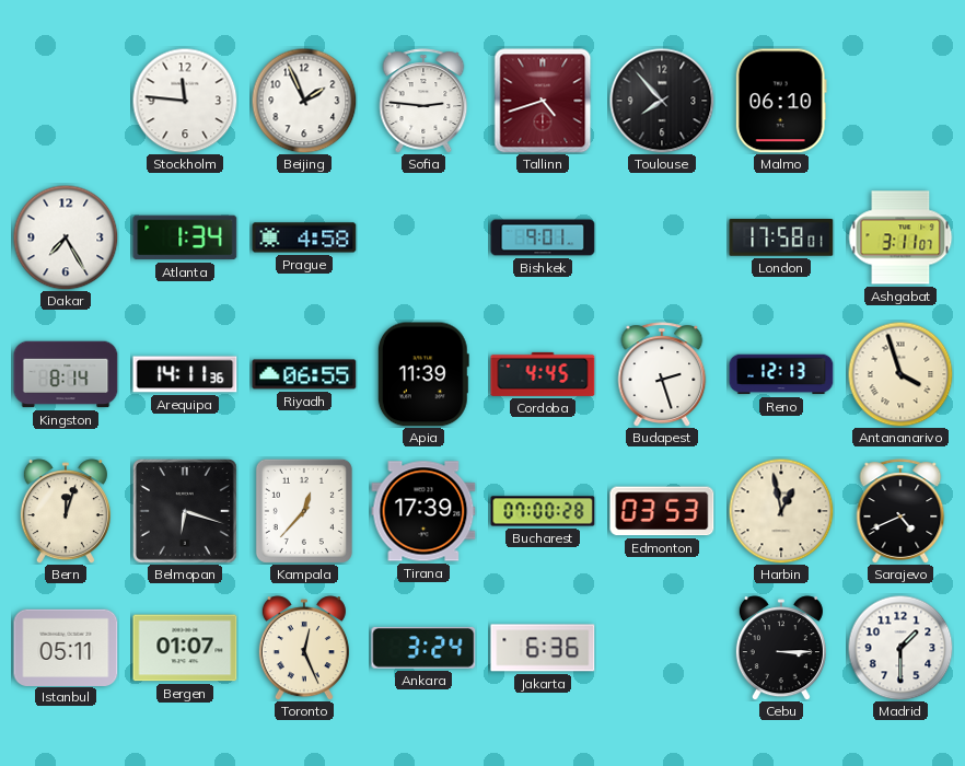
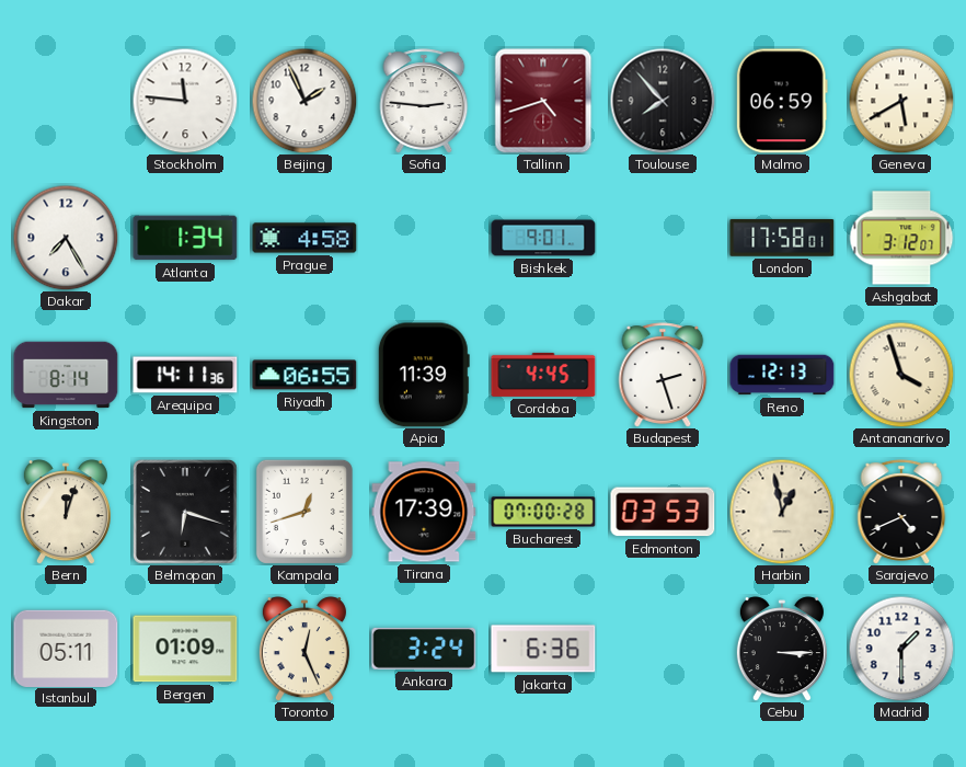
Malmo: 06:10 -> 06:59 (782, 101)
Geneva: none -> 5:40 (901, 101)
Ashgabat: 3:11 -> 3:12 (901, 238)
Kampala: 12:37 -> 12:42 (304, 512)
Bergen: 01:07 -> 01:09 (185, 649)
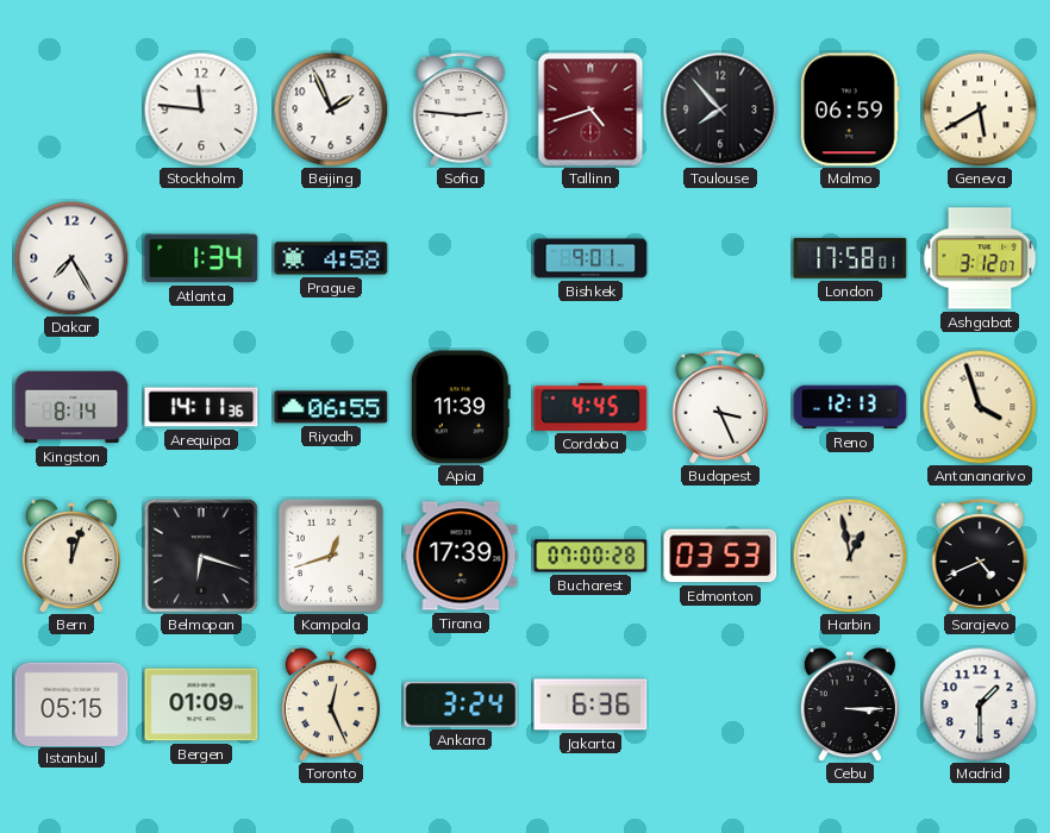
Budapest: 2:27 -> 3:26 (720, 407)
Istanbul: 05:11 -> 05:15 (71, 703)
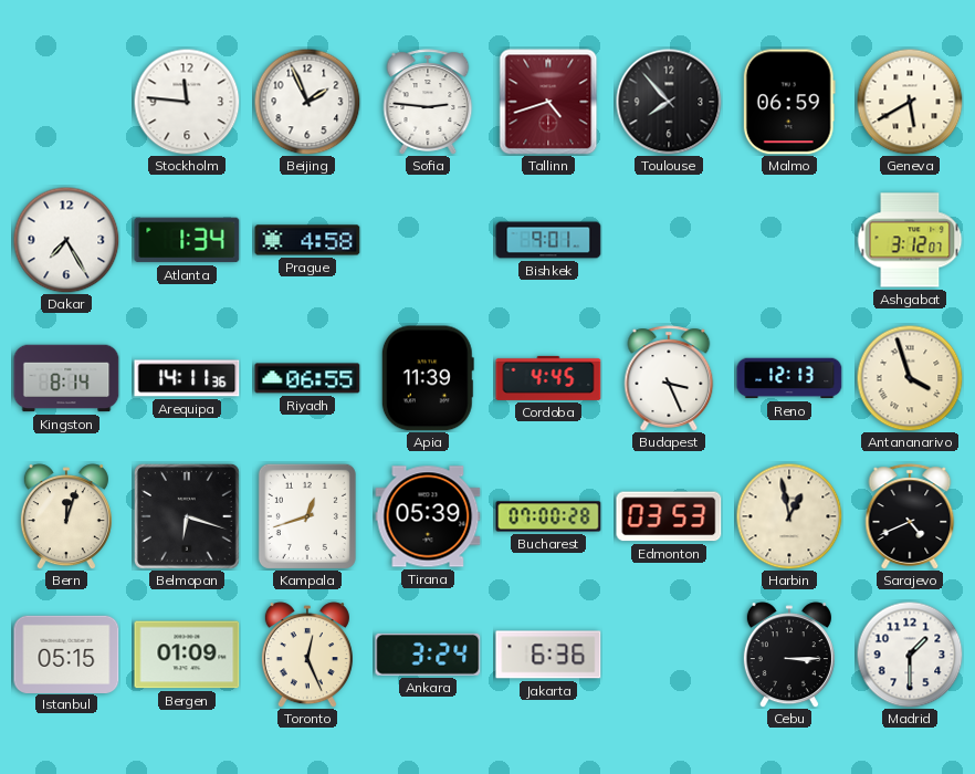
London: 17:58 -> none (850, 258)
Tirana: 17:39 -> 05:39 (428, 516)
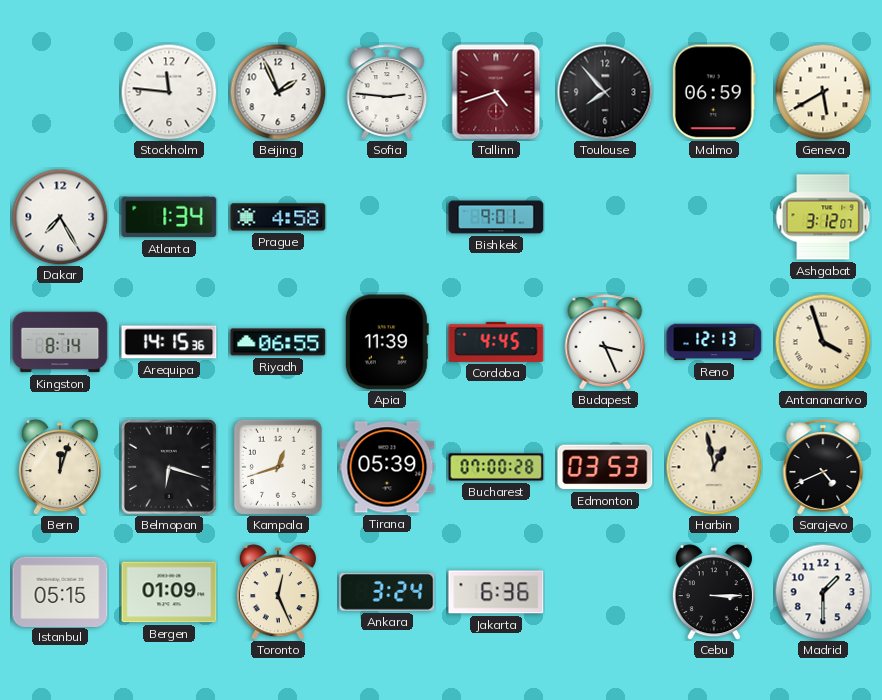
Arequipa: 14:11 -> 14:15 (169, 342)
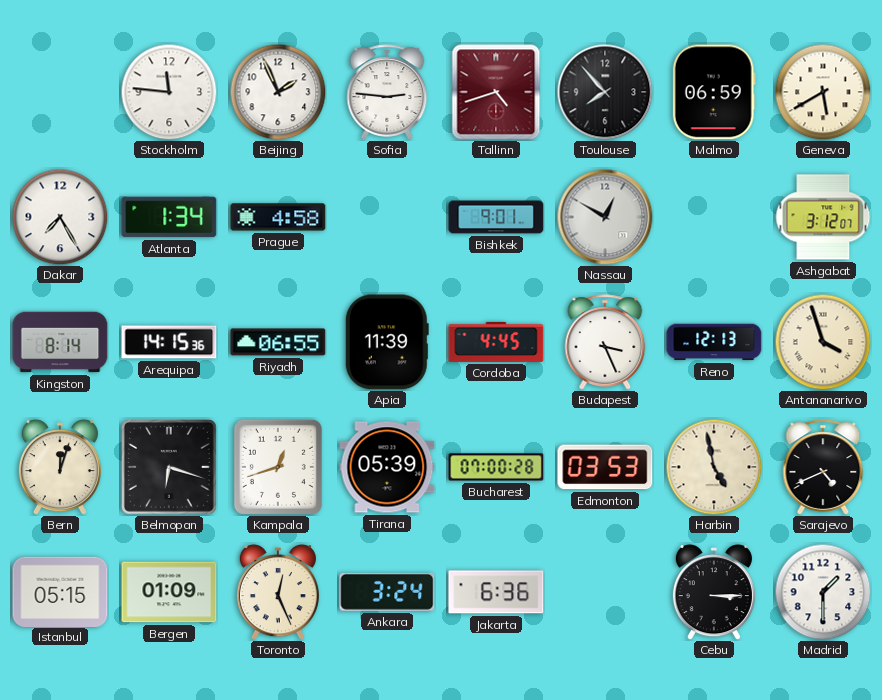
Nassau: none -> 12:50 (605, 217)
Harbin: 12:58 -> 4:58 (714, 467)
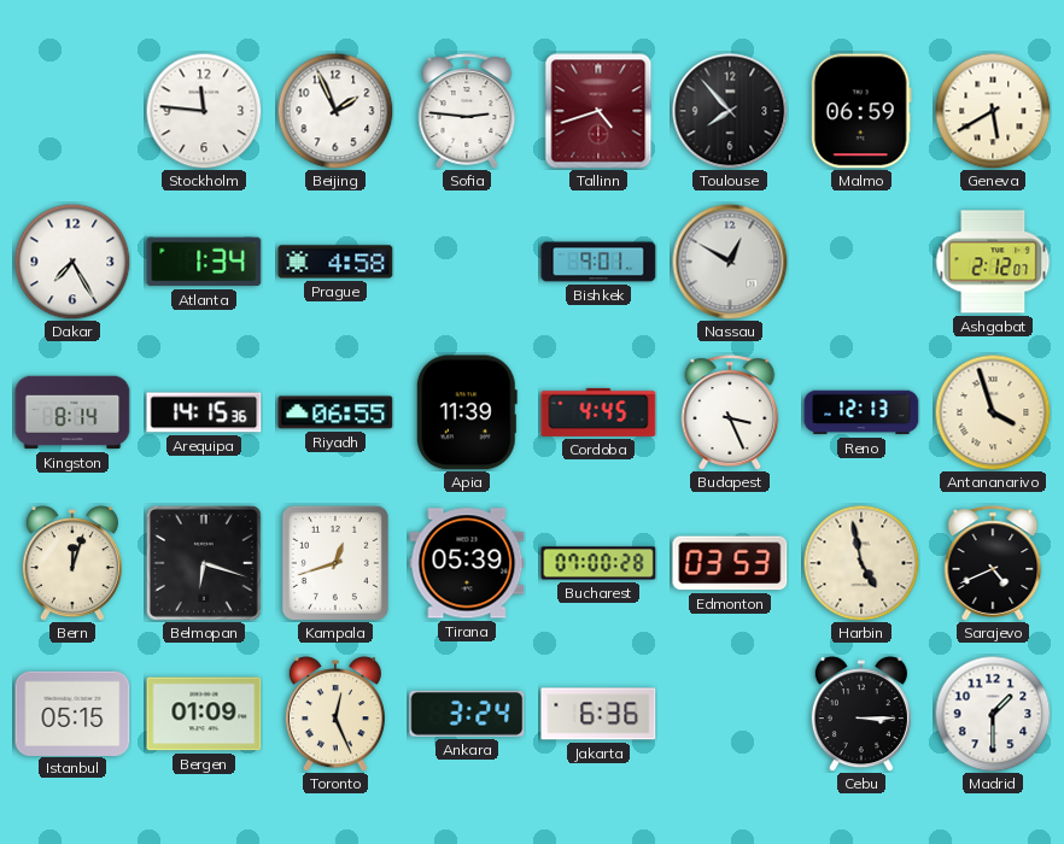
Ashgabat: 3:12 -> 2:12 (993, 262)
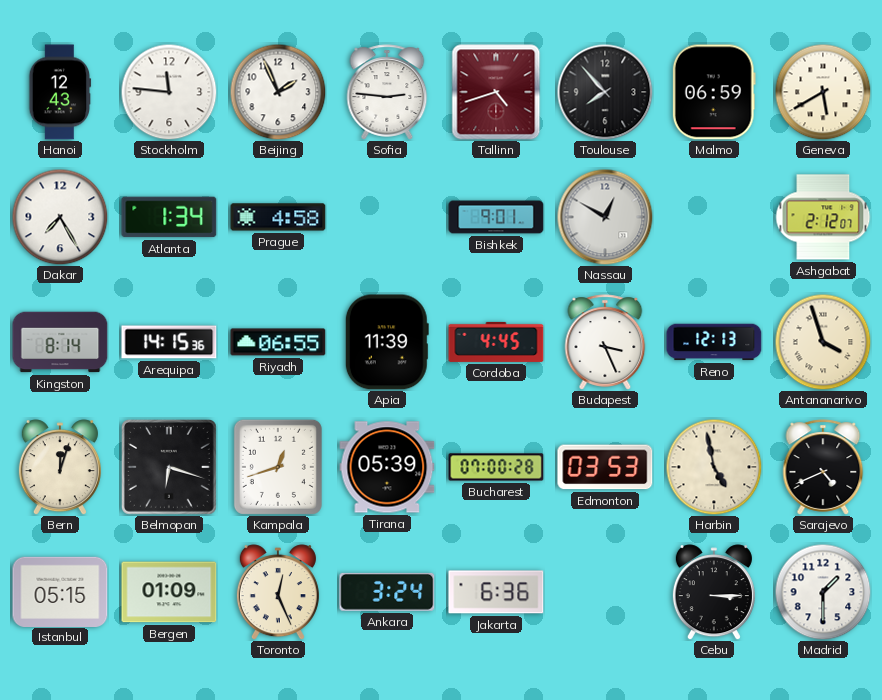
Hanoi: none -> 12:43 (60, 92)
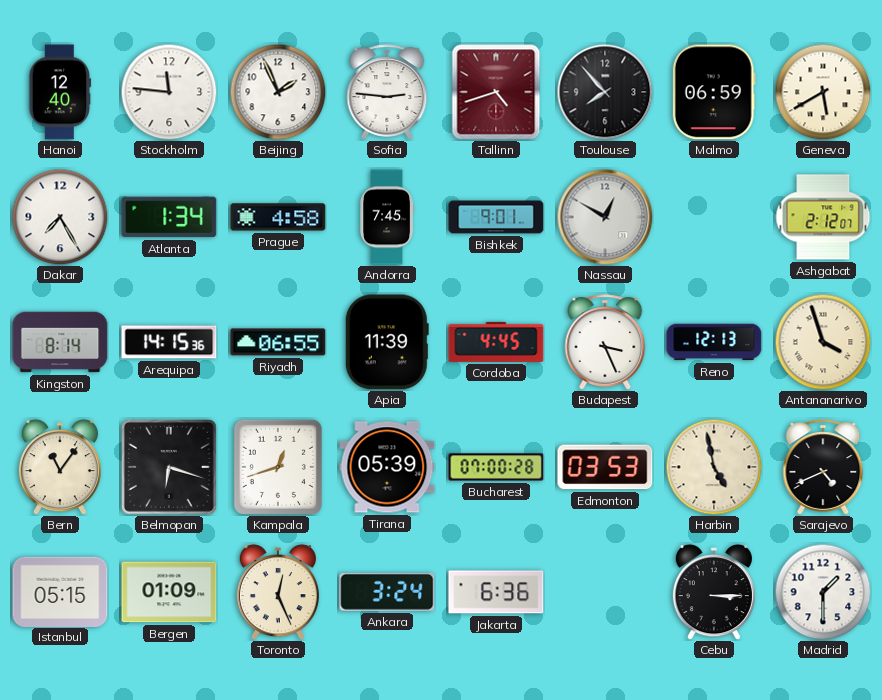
Hanoi: 12:43 -> 12:40 (60, 92)
Andorra: none -> 7:45 (386, 217)
Bern: 12:03 -> 11:06 (60, 467)
